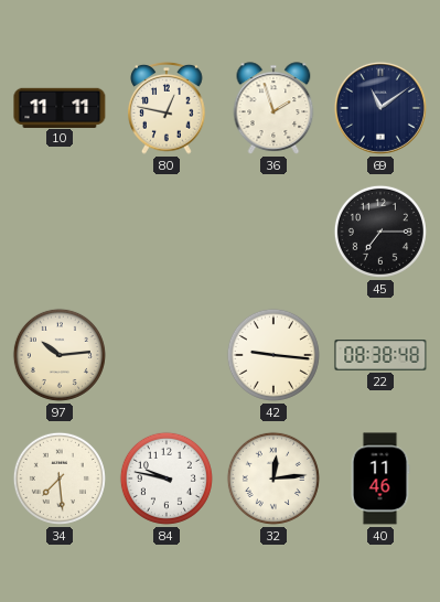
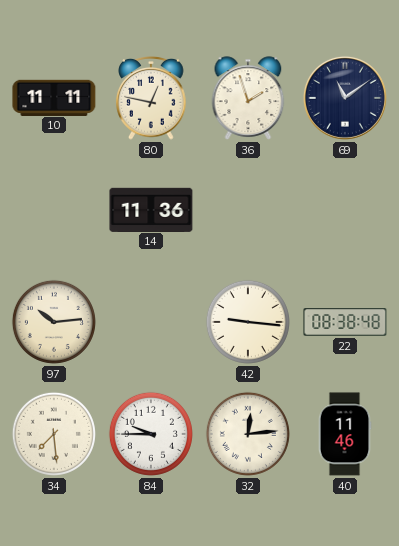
14: none -> 11:36 (151, 209)
45: 7:15 -> none (380, 232)
84: 9:47 -> 9:45 (151, 434)
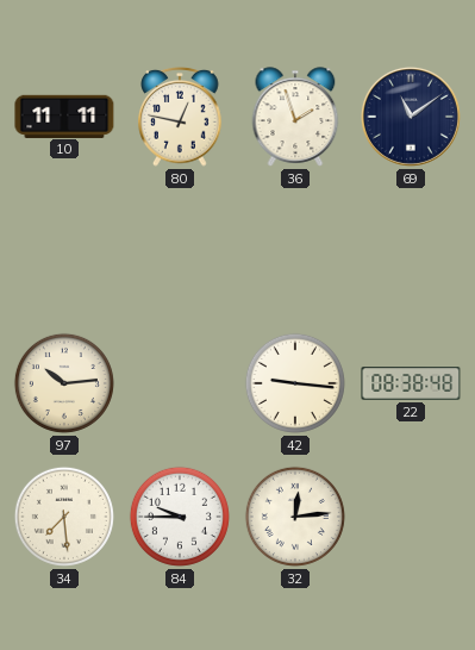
14: 11:36 -> none (151, 209)
40: 11:46 -> none (345, 434)
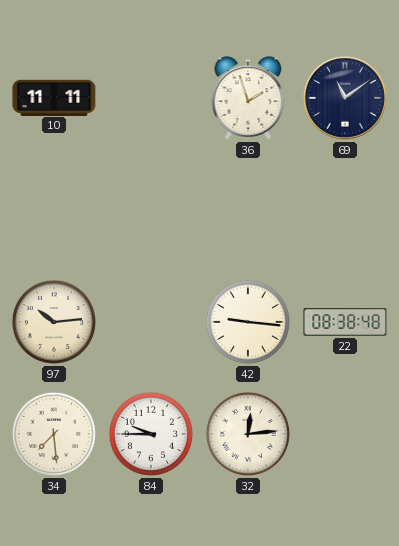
80: 12:47 -> none (180, 118)
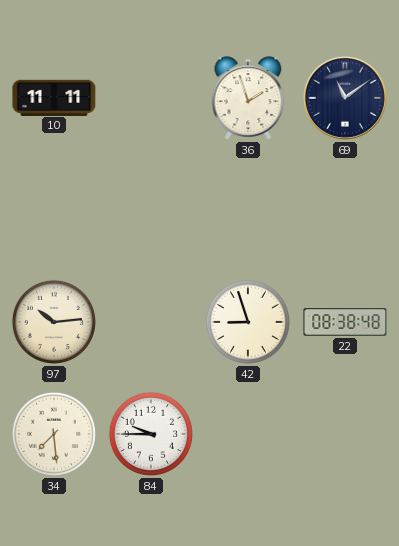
42: 9:16 -> 8:57 (248, 322)
32: 12:14 -> none (248, 434)
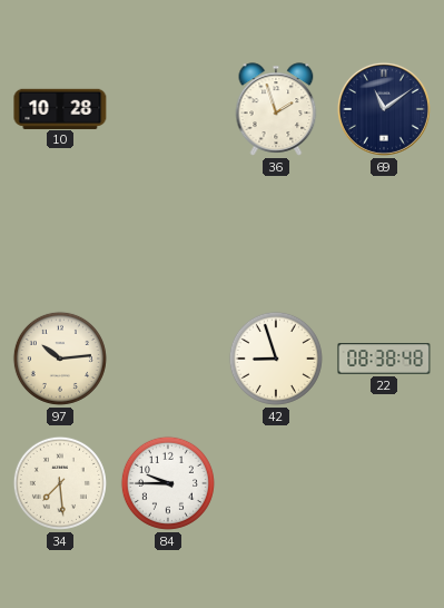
10: 11:11 -> 10:28 (60, 108)
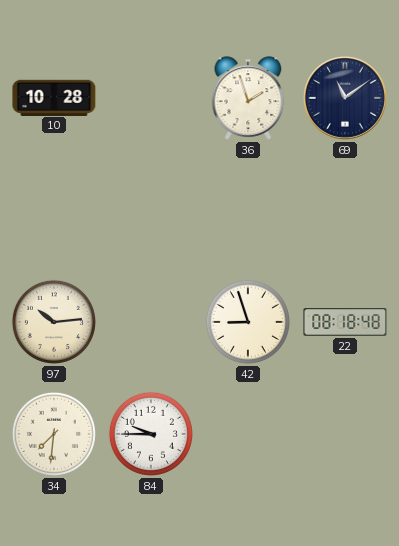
22: 08:38 -> 08:18 (345, 322)
34: 7:29 -> 7:31 (54, 434)
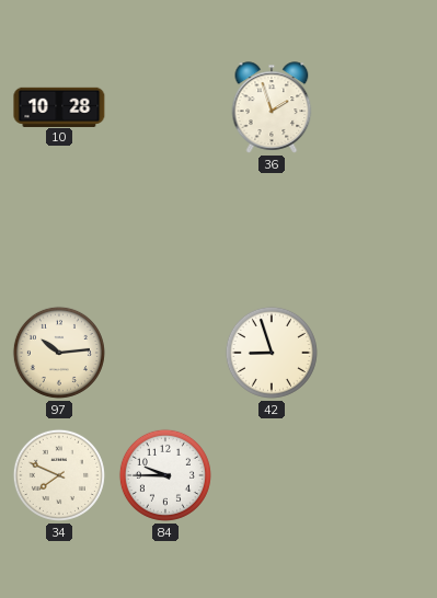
69: 11:09 -> none (345, 98)
22: 08:18 -> none (345, 322)
34: 7:31 -> 7:49 (59, 475)
